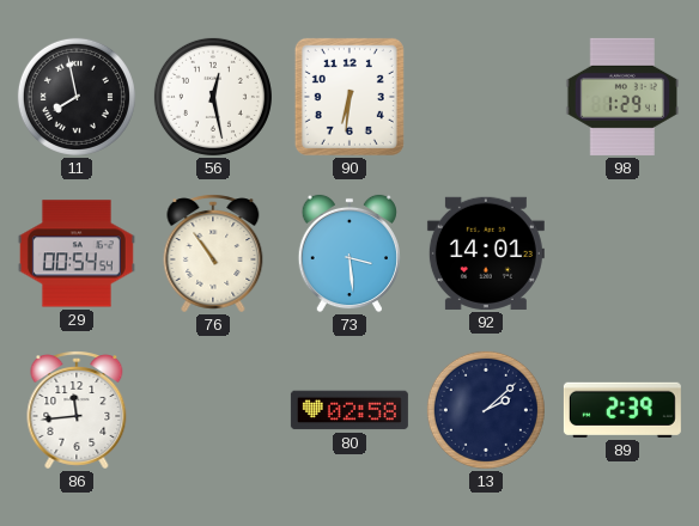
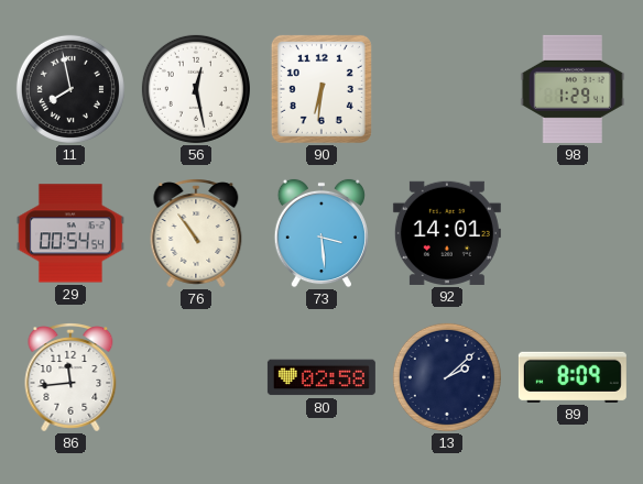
89: 2:39 -> 8:09 (573, 377)
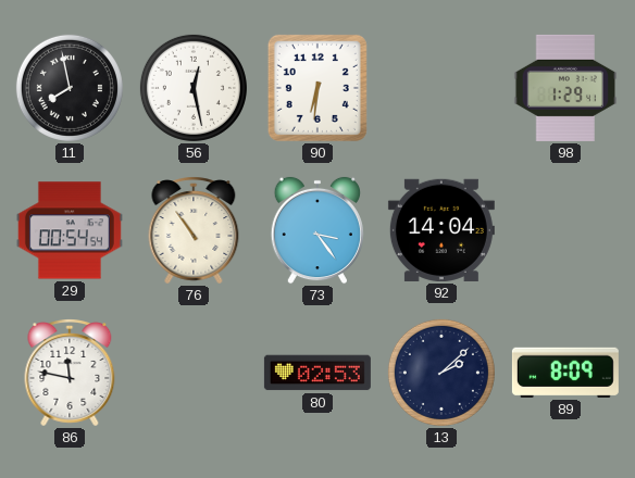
73: 3:29 -> 3:24 (317, 230)
92: 14:01 -> 14:04 (441, 230)
86: 11:44 -> 11:47 (70, 373)
80: 02:58 -> 02:53 (317, 373)
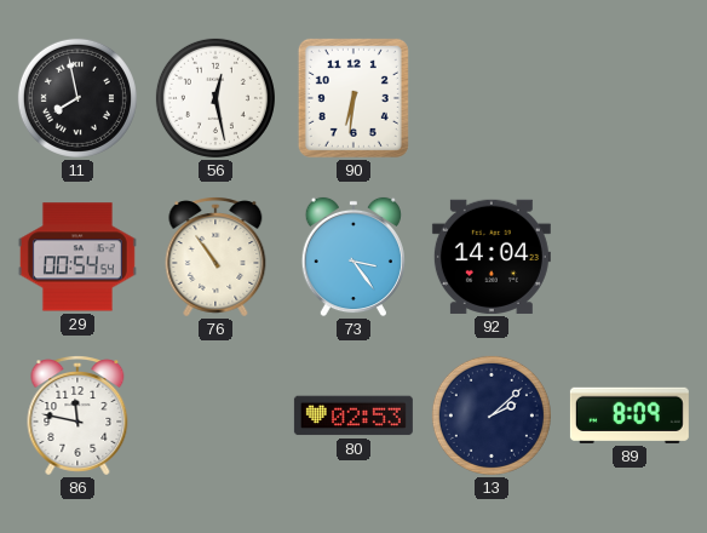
98: 1:29 -> none (565, 88)
